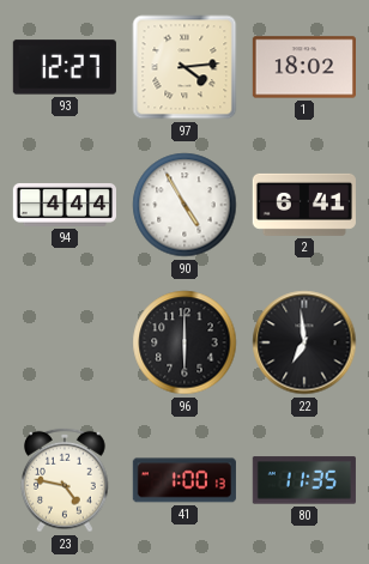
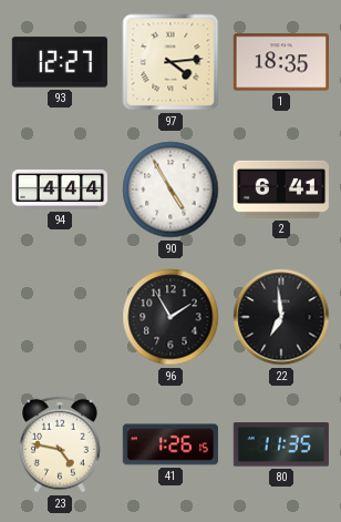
1: 18:02 -> 18:35 (281, 62)
96: 6:00 -> 1:55 (170, 317)
41: 1:00 -> 1:26 (170, 444)
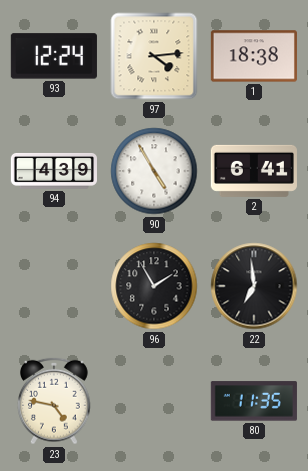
93: 12:27 -> 12:24 (54, 56)
1: 18:35 -> 18:38 (254, 56)
94: 4:44 -> 4:39 (53, 171)
41: 1:26 -> none (170, 444)
